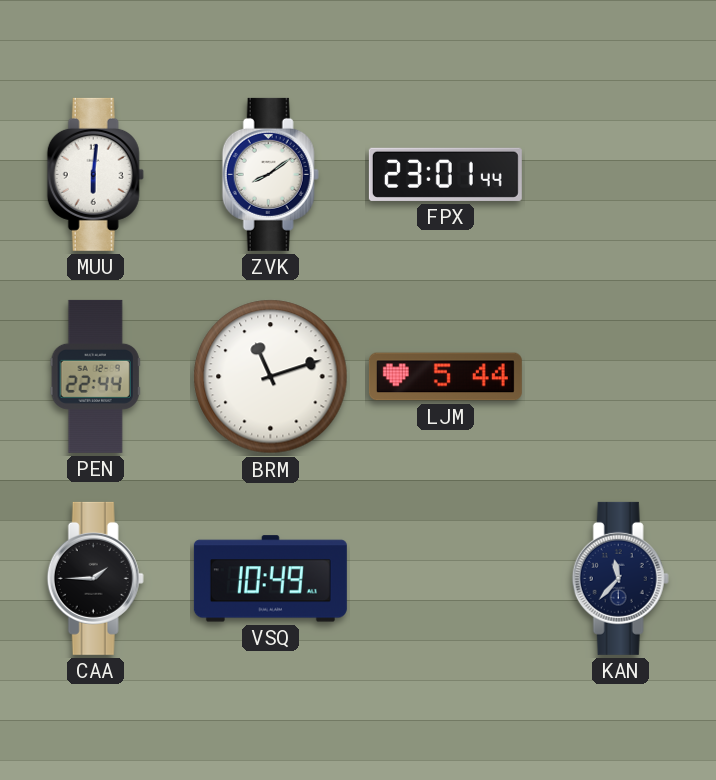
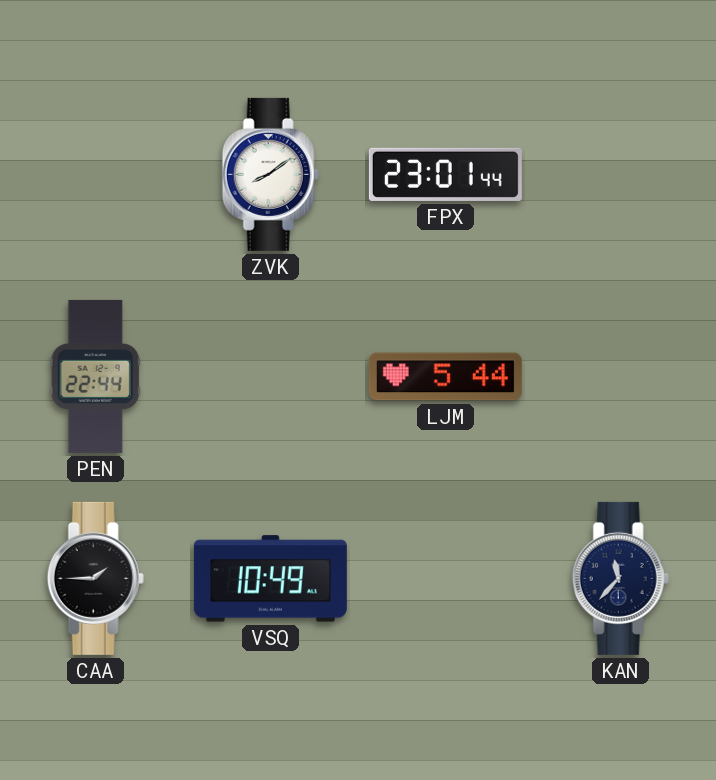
MUU: 6:01 -> none (95, 174)
BRM: 11:12 -> none (271, 377)
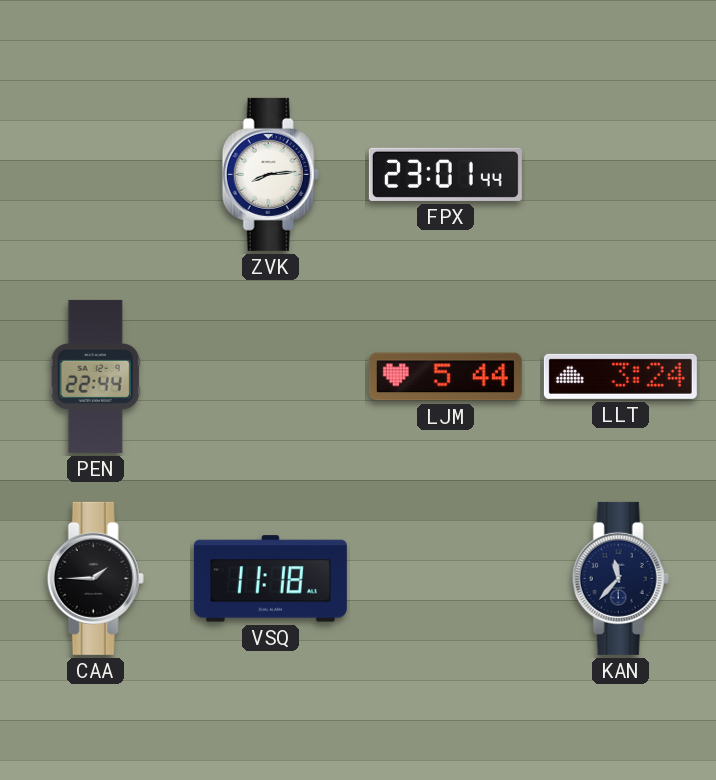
ZVK: 8:09 -> 8:14 (270, 174)
LLT: none -> 3:24 (620, 376)
VSQ: 10:49 -> 11:18 (270, 579)
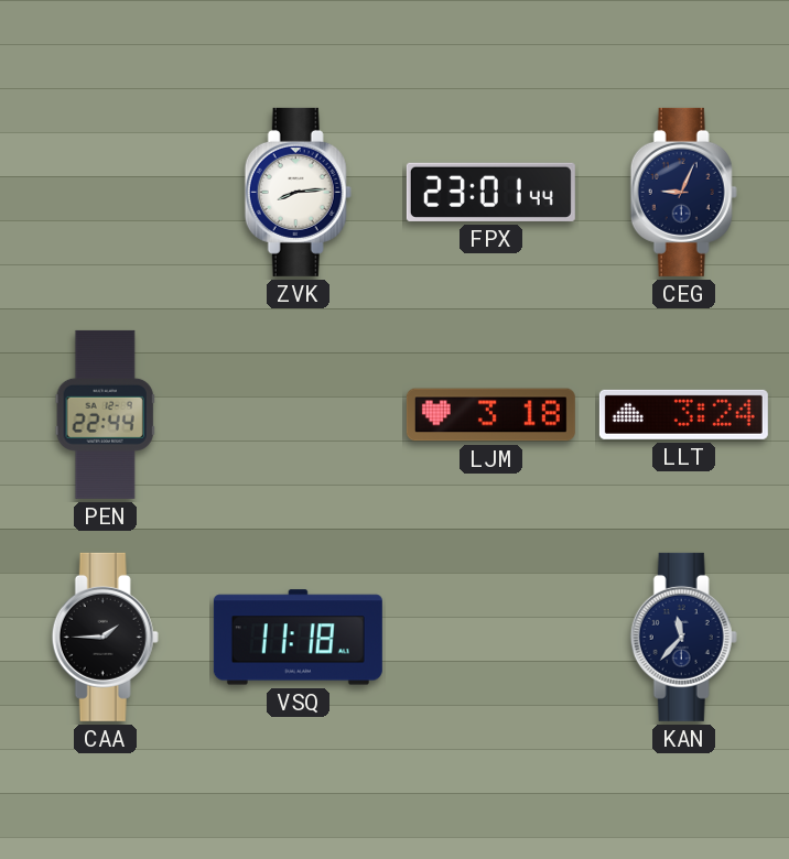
CEG: none -> 9:04 (683, 192)
LJM: 5:44 -> 3:18 (490, 415)
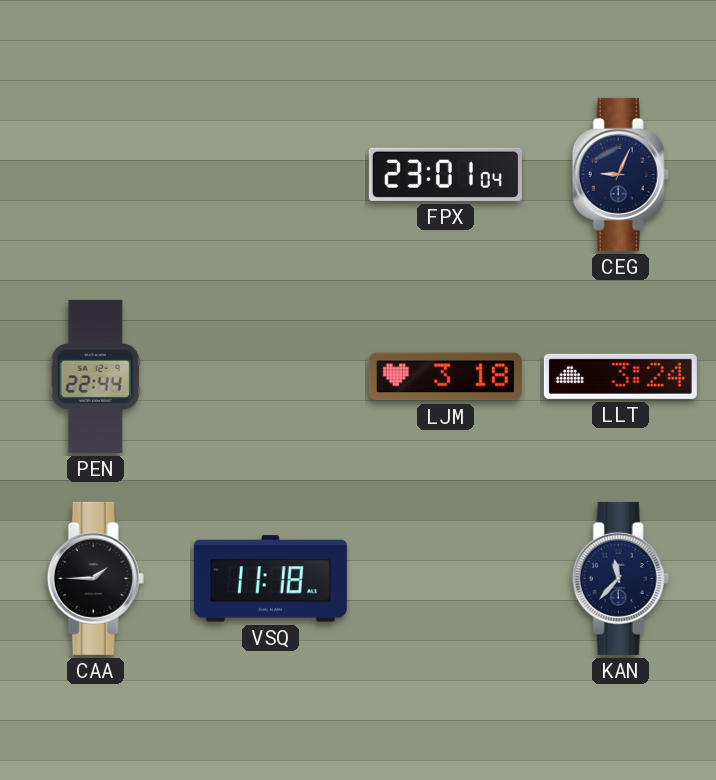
ZVK: 8:14 -> none (298, 192)
FPX: 23:01:44 -> 23:01:04 (445, 174)
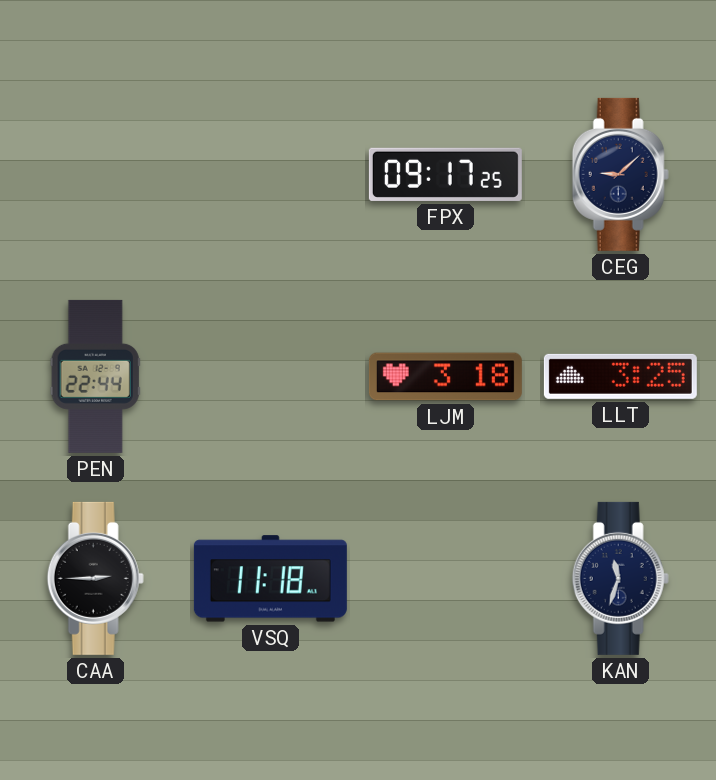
FPX: 23:01 -> 09:17 (445, 174)
CEG: 9:04 -> 9:08 (620, 174)
LLT: 3:24 -> 3:25 (620, 376)
CAA: 1:45 -> 2:45 (95, 578)
KAN: 11:37 -> 11:33 (620, 578)
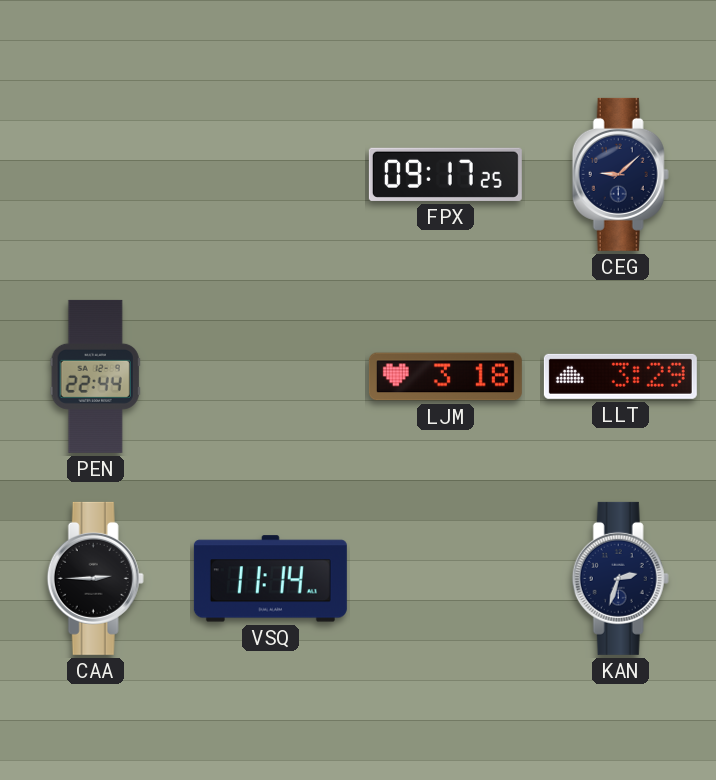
LLT: 3:25 -> 3:29 (620, 376)
VSQ: 11:18 -> 11:14 (270, 579)
KAN: 11:33 -> 2:33 (620, 578)
